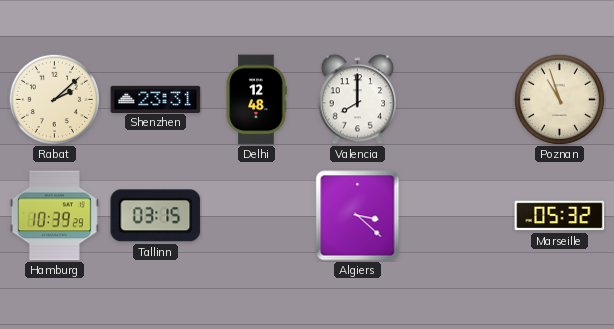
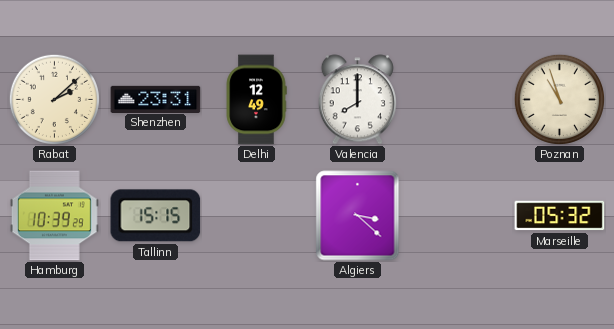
Delhi: 12:48 -> 12:49 (256, 100)
Tallinn: 03:15 -> 15:15 (156, 216)
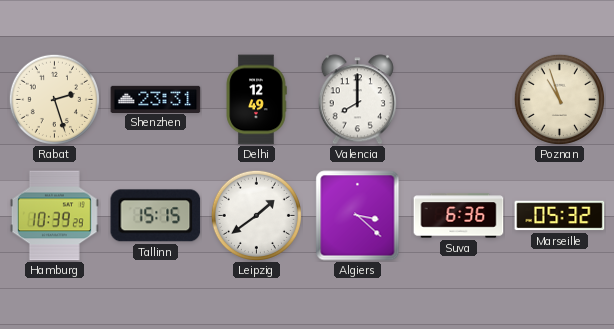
Rabat: 2:08 -> 2:27 (54, 99)
Leipzig: none -> 1:39 (256, 215)
Suva: none -> 6:36 (459, 216)
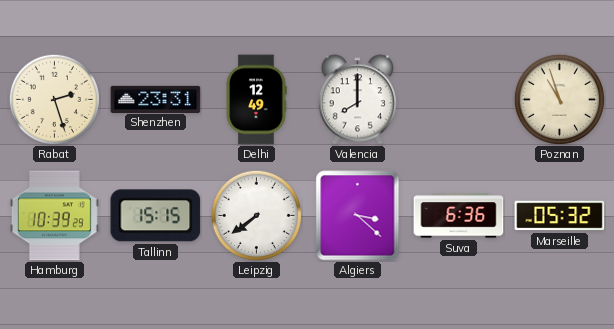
Leipzig: 1:39 -> 7:39 (256, 215)
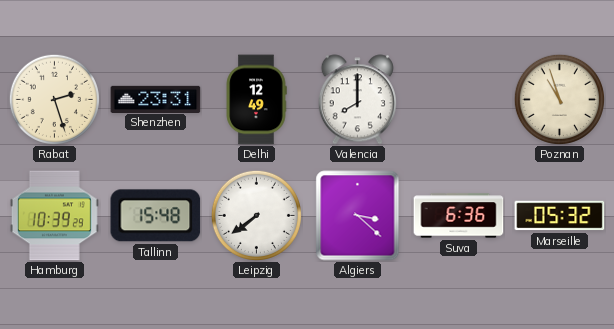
Tallinn: 15:15 -> 15:48 (156, 216)
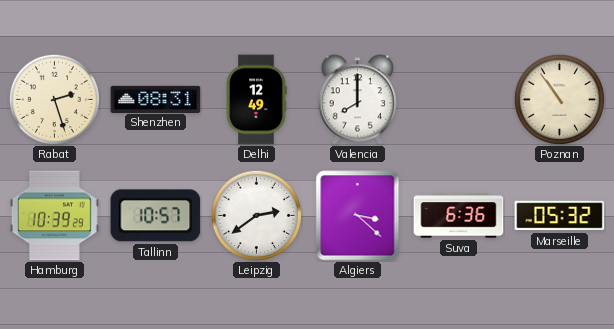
Shenzhen: 23:31 -> 08:31 (156, 99)
Poznan: 10:57 -> 10:54 (559, 99)
Tallinn: 15:48 -> 10:57 (156, 216)
Leipzig: 7:39 -> 2:39 (256, 215)
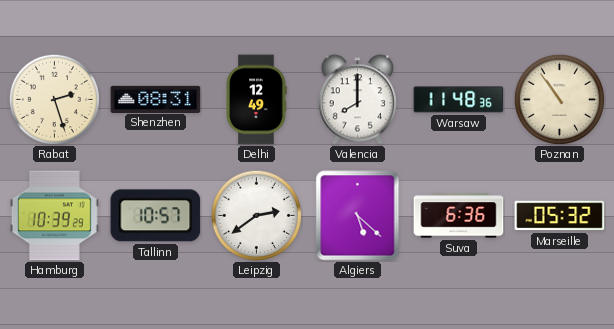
Warsaw: none -> 11:48 (459, 100)
Algiers: 3:22 -> 5:22 (358, 216)
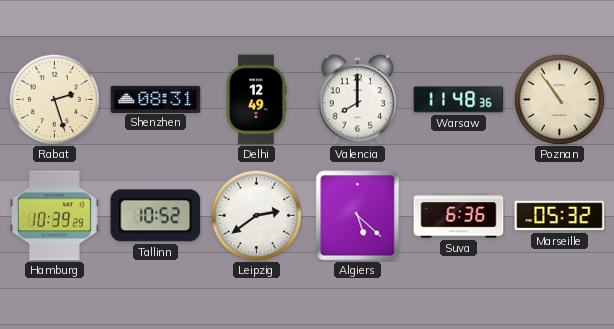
Tallinn: 10:57 -> 10:52 (156, 216)
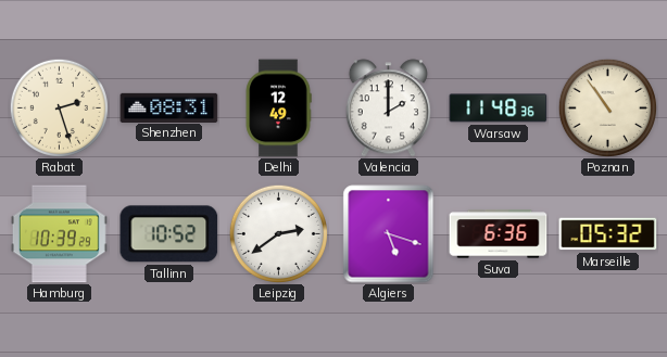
Valencia: 8:00 -> 2:00 (388, 109)
Algiers: 5:22 -> 5:18 (389, 234)
